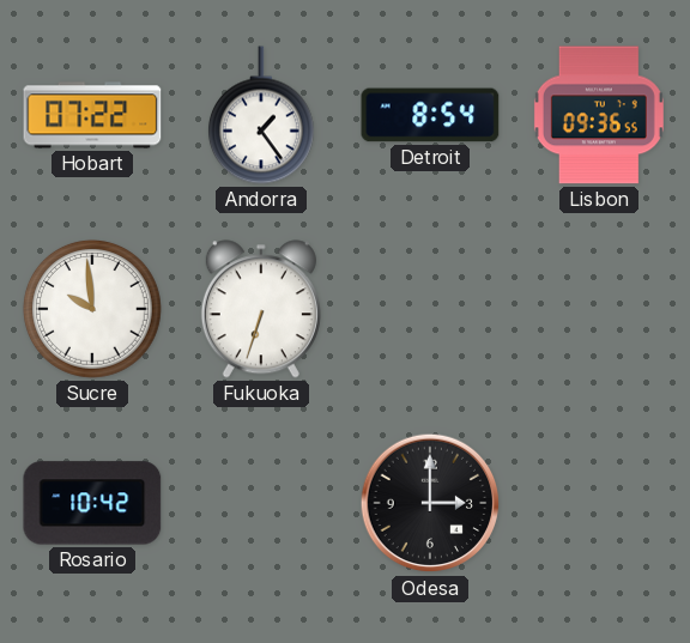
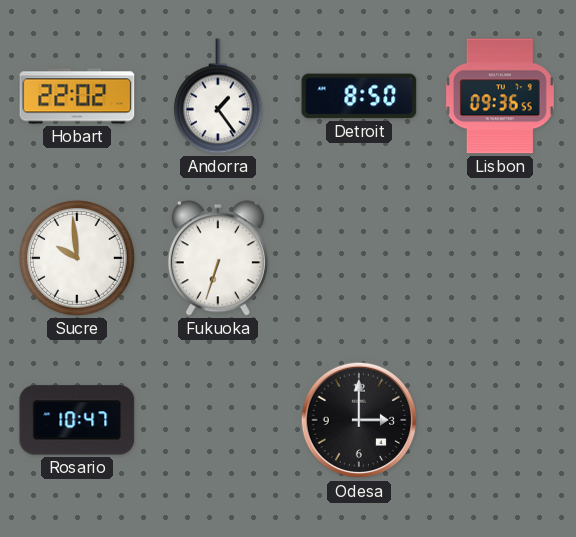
Hobart: 07:22 -> 22:02 (77, 96)
Detroit: 8:54 -> 8:50 (359, 96)
Rosario: 10:42 -> 10:47 (77, 420)
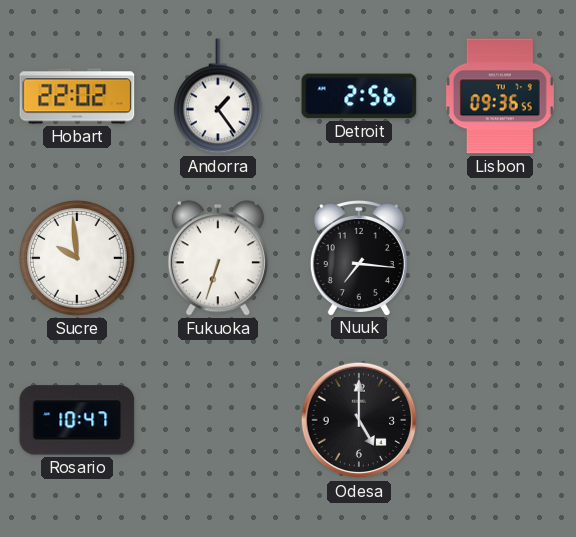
Detroit: 8:50 -> 2:56 (359, 96)
Nuuk: none -> 7:16 (359, 258)
Odesa: 3:00 -> 5:00 (359, 420)
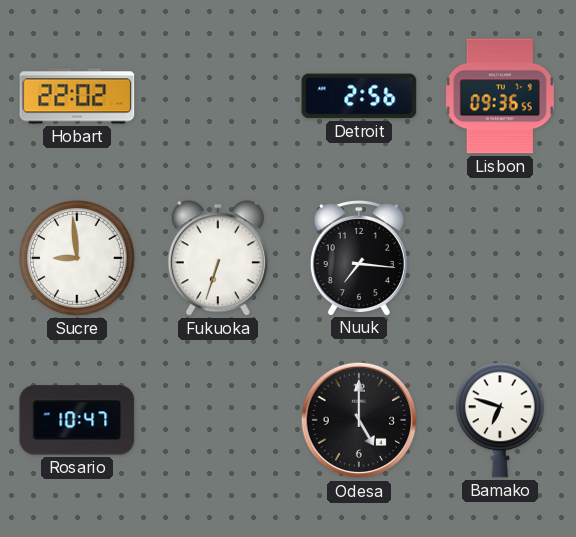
Andorra: 1:24 -> none (218, 96)
Sucre: 9:59 -> 8:59 (78, 259)
Bamako: none -> 6:48 (500, 420)
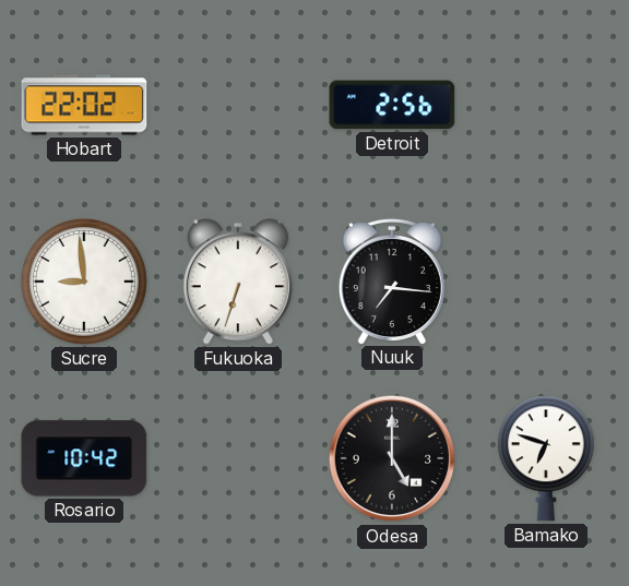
Lisbon: 09:36 -> none (500, 96)
Rosario: 10:47 -> 10:42 (84, 458)
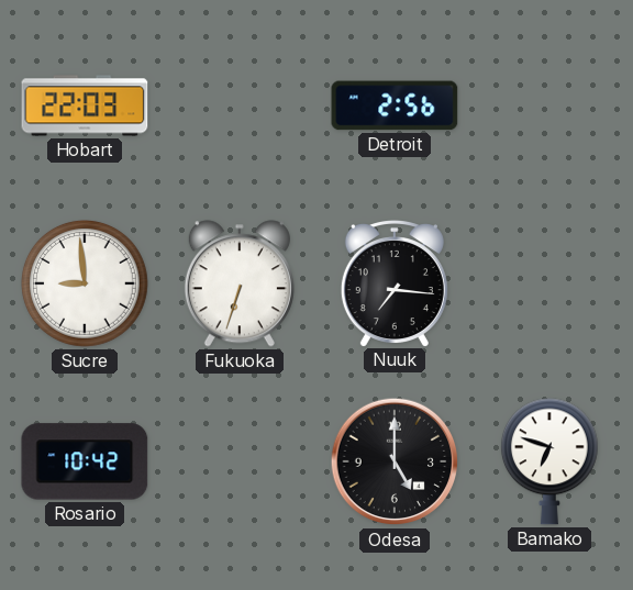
Hobart: 22:02 -> 22:03 (85, 105)
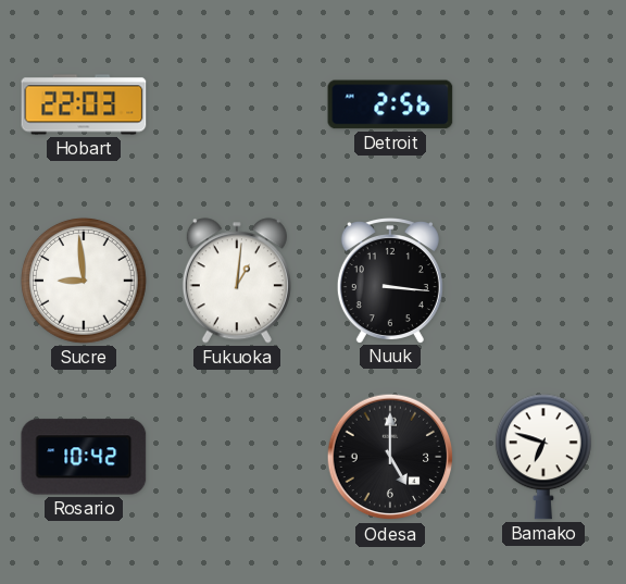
Fukuoka: 6:33 -> 1:01 (237, 281)
Nuuk: 7:16 -> 3:16 (390, 281)
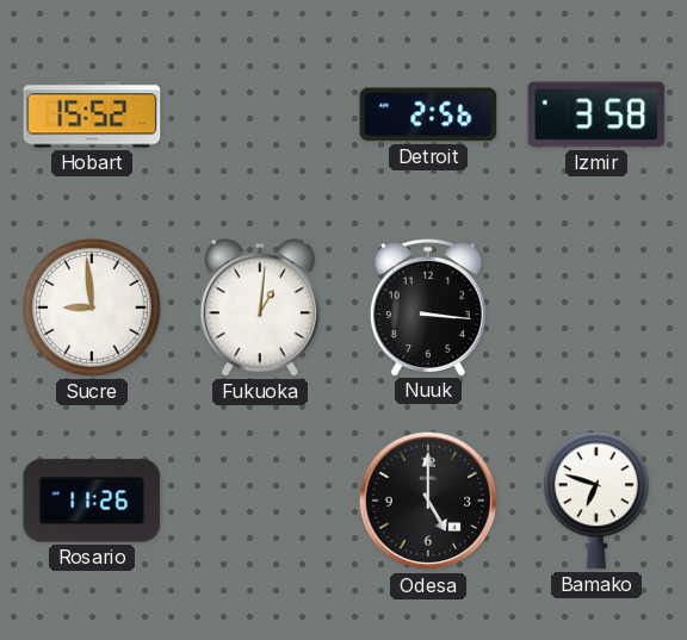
Hobart: 22:03 -> 15:52 (92, 114)
Izmir: none -> 3:58 (596, 114)
Rosario: 10:42 -> 11:26 (92, 501)
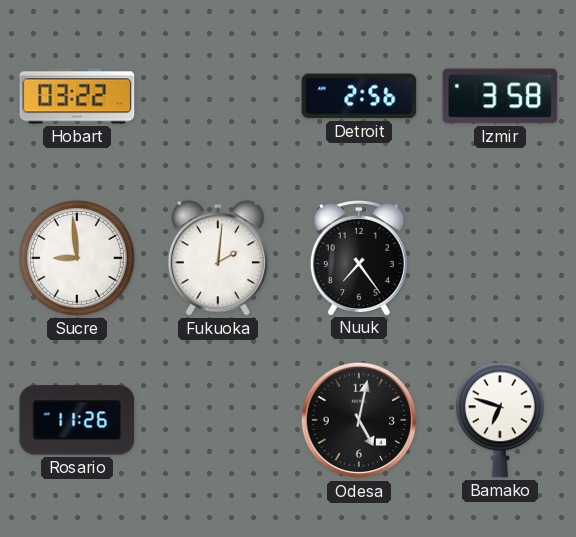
Hobart: 15:52 -> 03:22 (77, 96)
Fukuoka: 1:01 -> 2:01 (218, 258)
Nuuk: 3:16 -> 7:24 (359, 258)
Odesa: 5:00 -> 5:02 (359, 420)
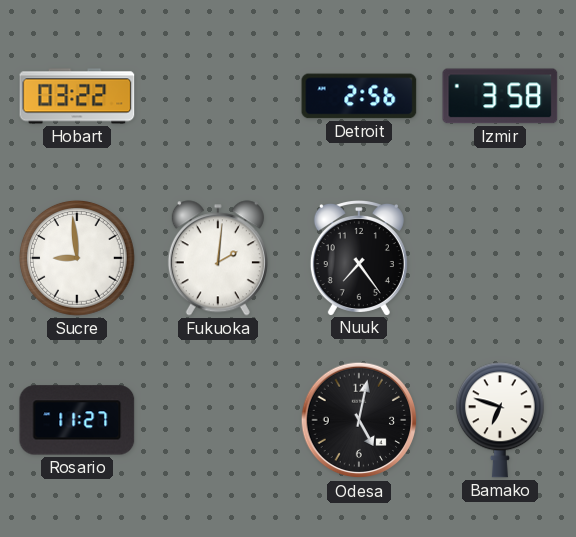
Rosario: 11:26 -> 11:27 (77, 420)
